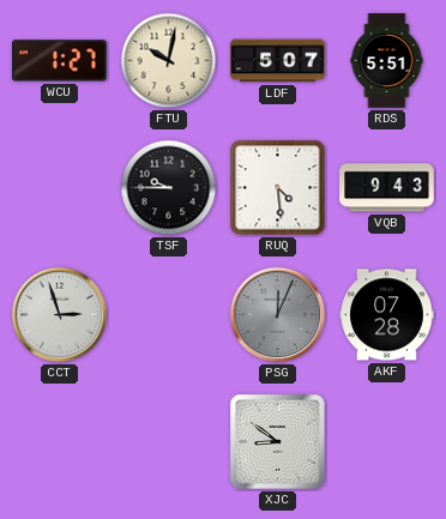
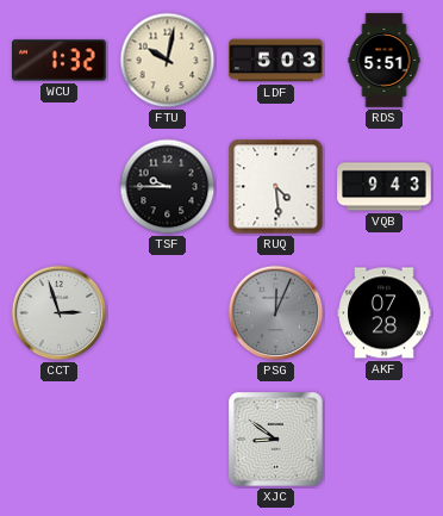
WCU: 1:27 -> 1:32 (60, 61)
LDF: 5:07 -> 5:03 (276, 61)
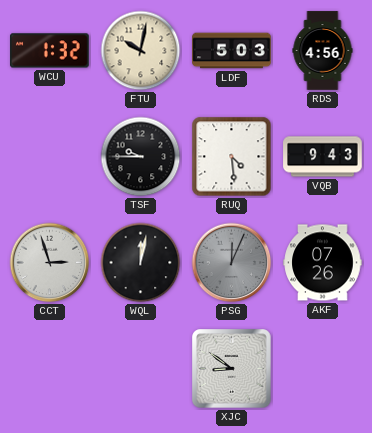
RDS: 5:51 -> 4:56 (323, 51)
WQL: none -> 12:02 (141, 263)
AKF: 07:28 -> 07:26 (323, 263)
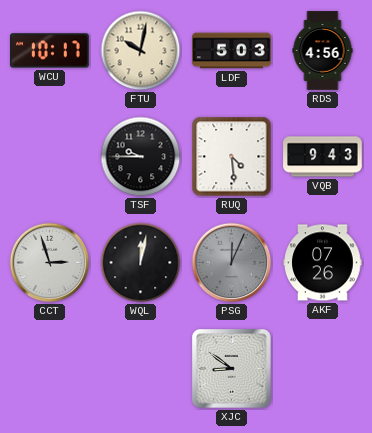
WCU: 1:32 -> 10:17 (50, 51)
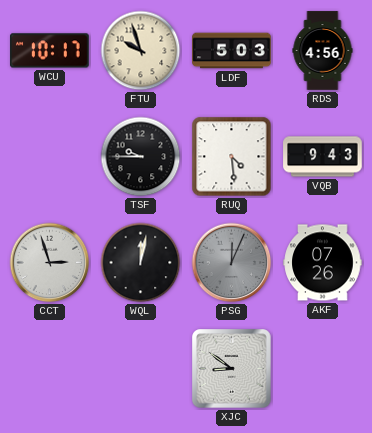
FTU: 10:02 -> 9:57 (141, 51)
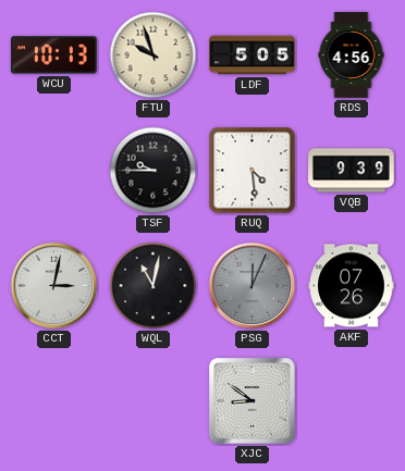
WCU: 10:17 -> 10:13 (54, 55)
LDF: 5:03 -> 5:05 (253, 55)
VQB: 9:43 -> 9:39 (352, 171)
CCT: 2:57 -> 3:02 (54, 286)
WQL: 12:02 -> 11:02 (154, 286)
